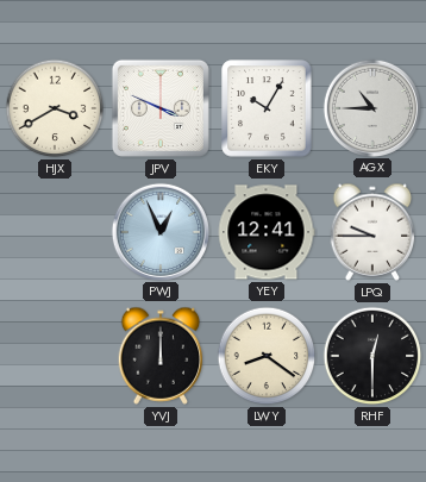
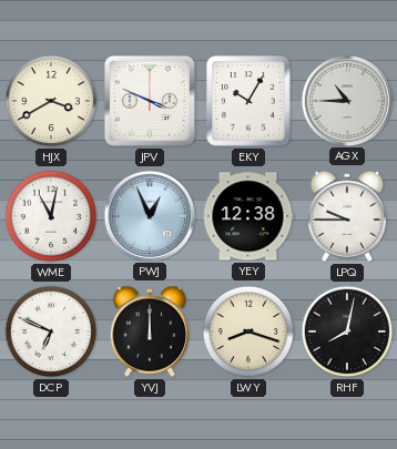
WME: none -> 11:02 (51, 216)
YEY: 12:41 -> 12:38 (248, 216)
DCP: none -> 6:49 (51, 331)
LWY: 8:21 -> 8:18 (248, 331)
RHF: 12:30 -> 8:02 (347, 331)
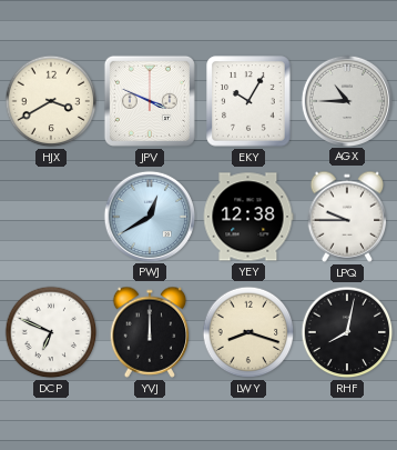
WME: 11:02 -> none (51, 216)
PWJ: 12:56 -> 12:40 (149, 216)
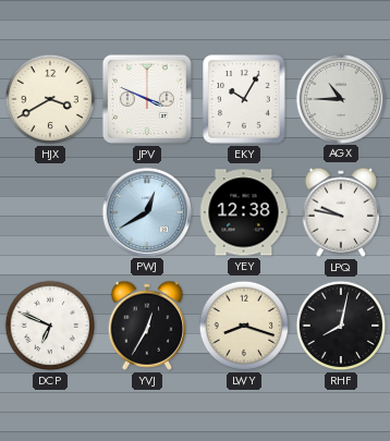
LPQ: 9:45 -> 9:47 (341, 212)
YVJ: 12:00 -> 12:35 (147, 326)
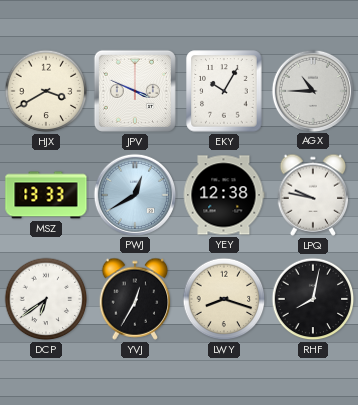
MSZ: none -> 13:33 (46, 195)
DCP: 6:49 -> 6:39 (46, 299)
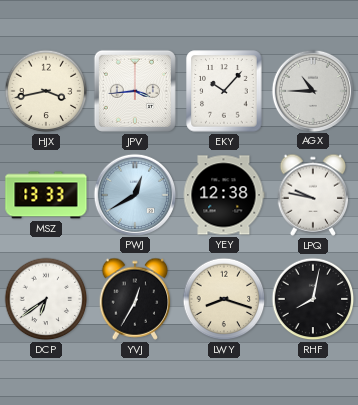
HJX: 3:40 -> 3:43 (46, 91)
JPV: 3:49 -> 3:44 (135, 91)
EKY: 10:05 -> 10:07 (224, 91)
